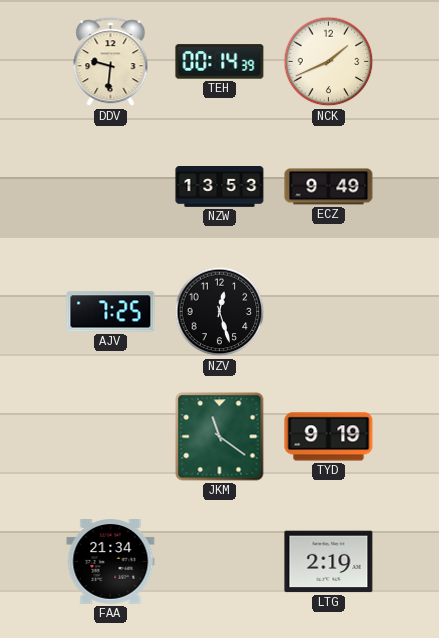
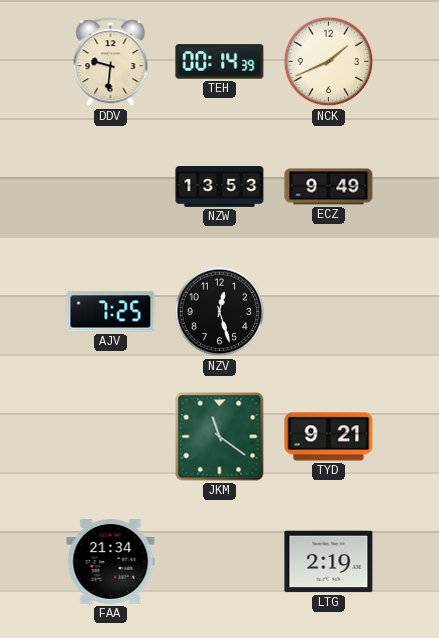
TYD: 9:19 -> 9:21 (329, 437)
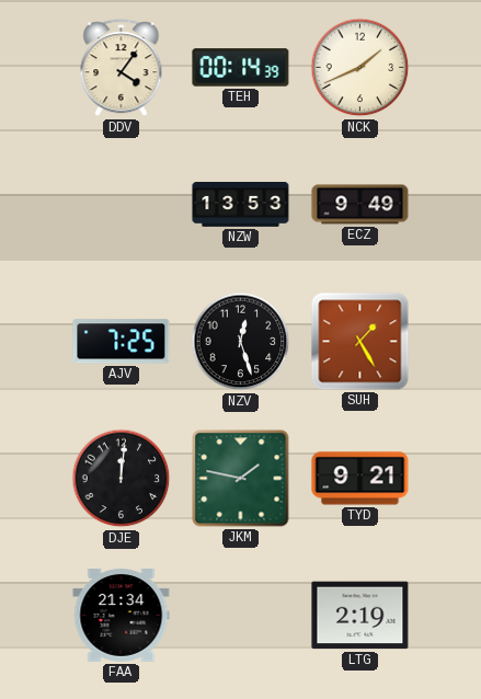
DDV: 9:31 -> 4:06 (122, 68)
SUH: none -> 1:25 (360, 342)
DJE: none -> 12:01 (122, 479)
JKM: 11:21 -> 1:47 (241, 479)
